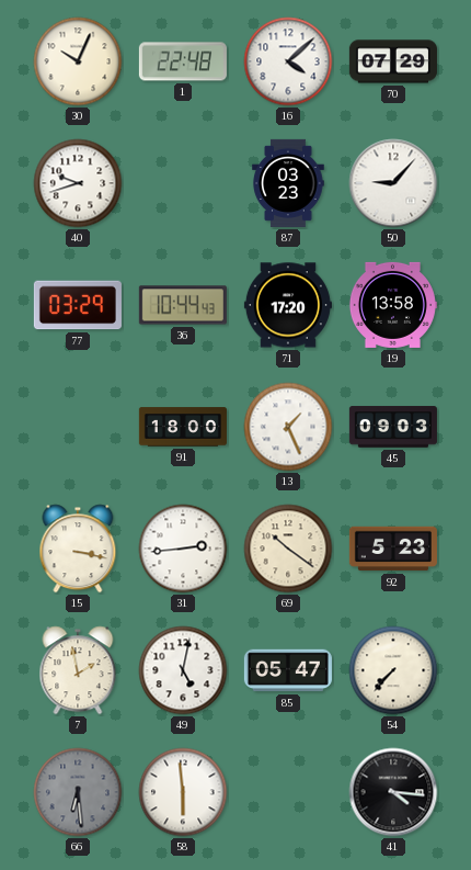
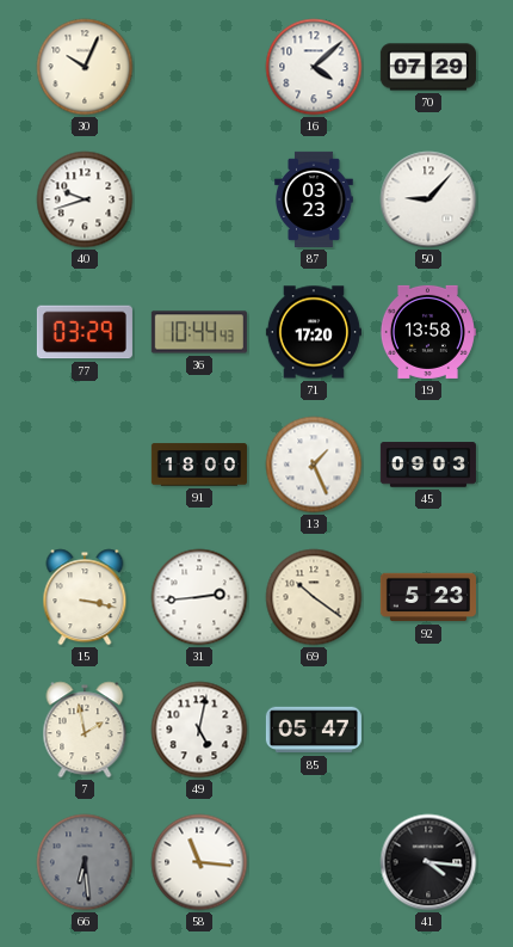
1: 22:48 -> none (183, 61)
54: 7:37 -> none (393, 670)
58: 5:59 -> 11:16 (199, 862)
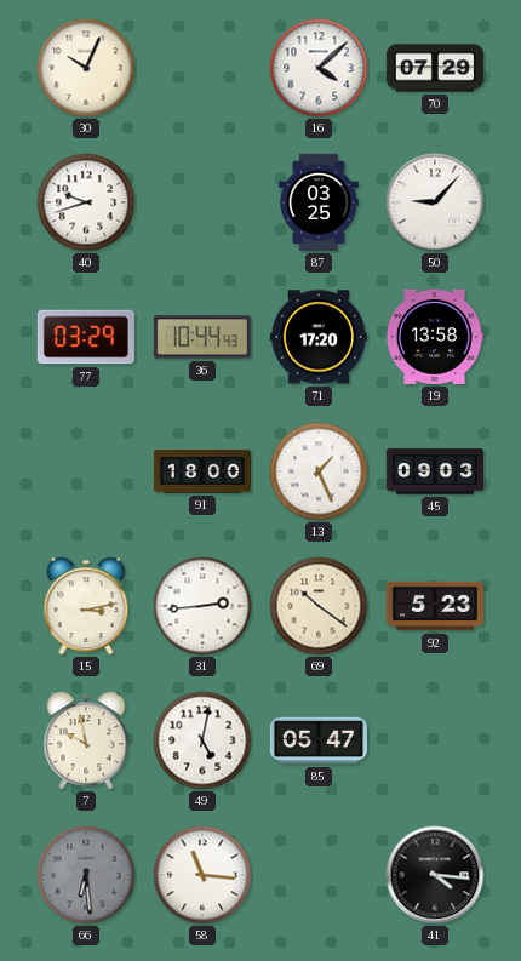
87: 03:23 -> 03:25 (319, 202)
15: 3:17 -> 3:13 (86, 606)
7: 1:58 -> 9:58 (86, 740)
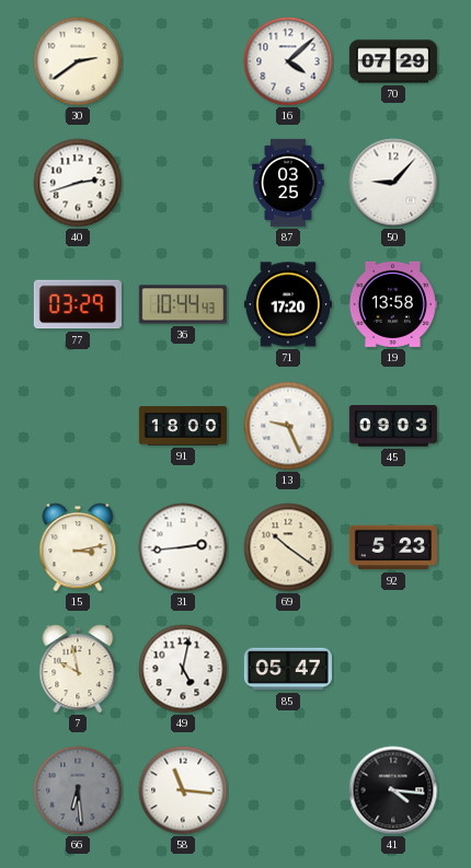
30: 10:04 -> 2:39 (78, 61)
40: 9:42 -> 2:42 (78, 183)
13: 1:26 -> 9:26 (288, 426)
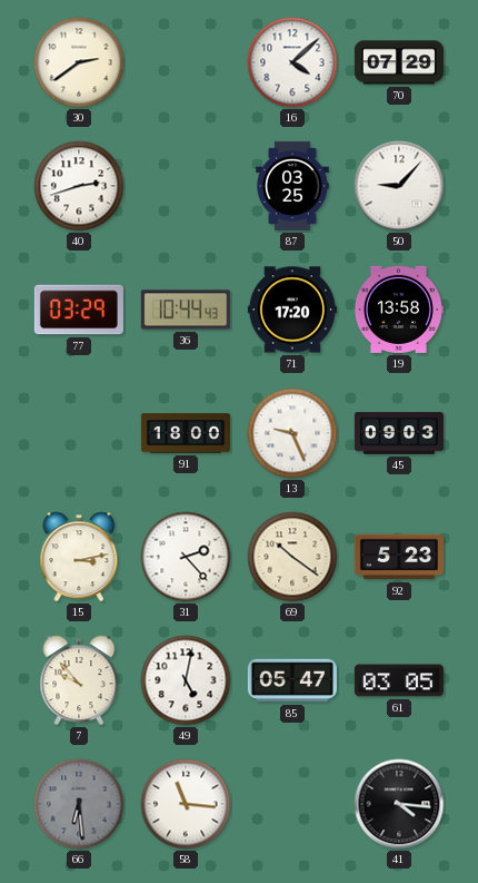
31: 2:44 -> 2:23 (186, 557)
7: 9:58 -> 9:53 (79, 680)
61: none -> 03:05 (399, 680)
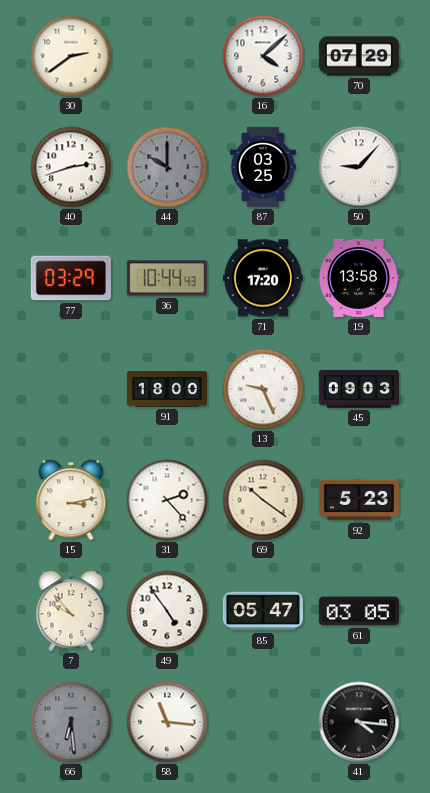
44: none -> 10:00 (167, 167)
49: 5:02 -> 4:54 (167, 611)
